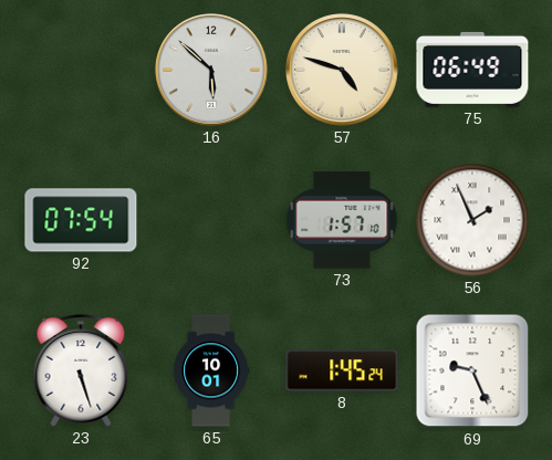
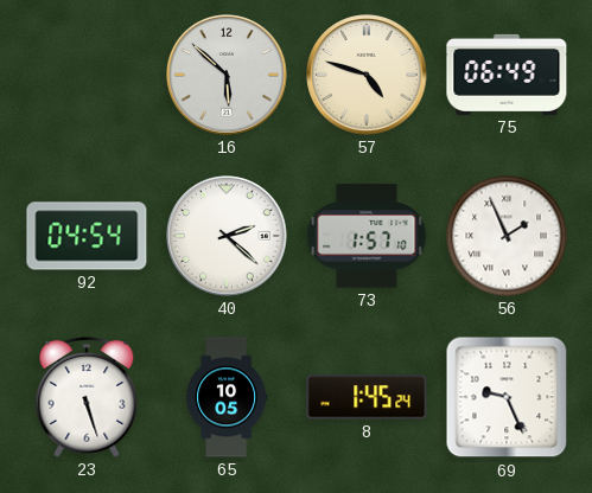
92: 07:54 -> 04:54 (87, 236)
40: none -> 2:22 (227, 236)
65: 10:01 -> 10:05 (227, 397)
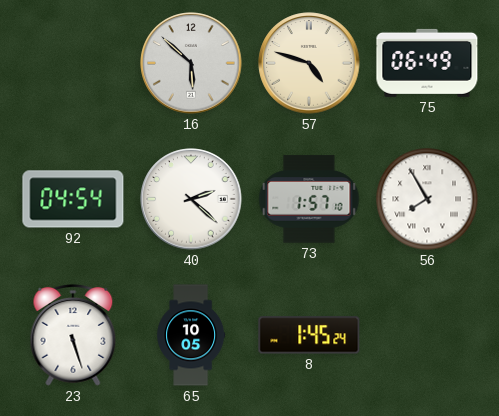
56: 1:56 -> 7:55 (427, 199)
69: 9:26 -> none (507, 397)
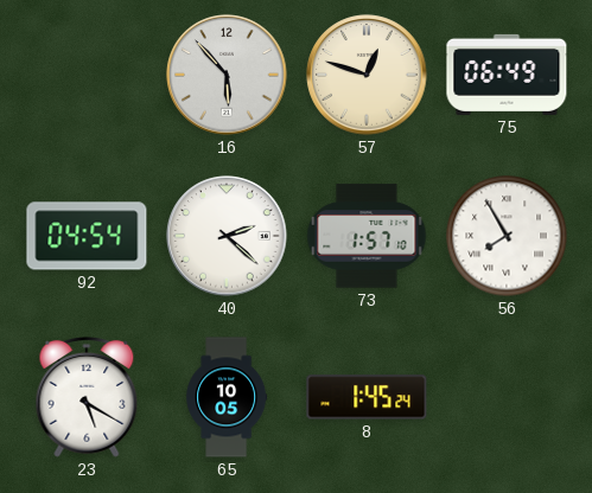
16: 5:52 -> 5:53 (227, 75)
57: 4:48 -> 12:48 (367, 75)
23: 5:27 -> 5:20 (87, 397)
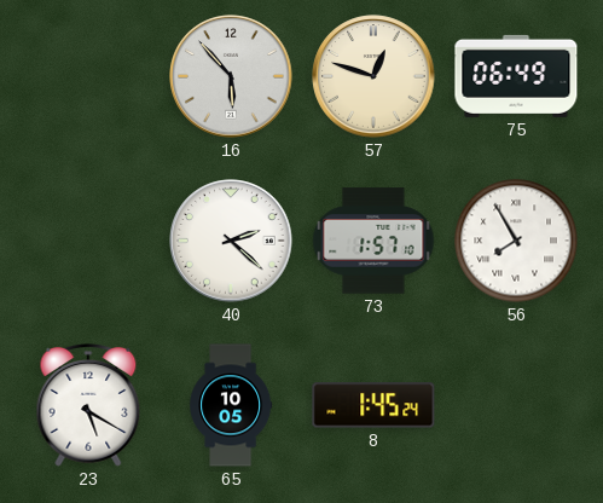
92: 04:54 -> none (87, 236)
